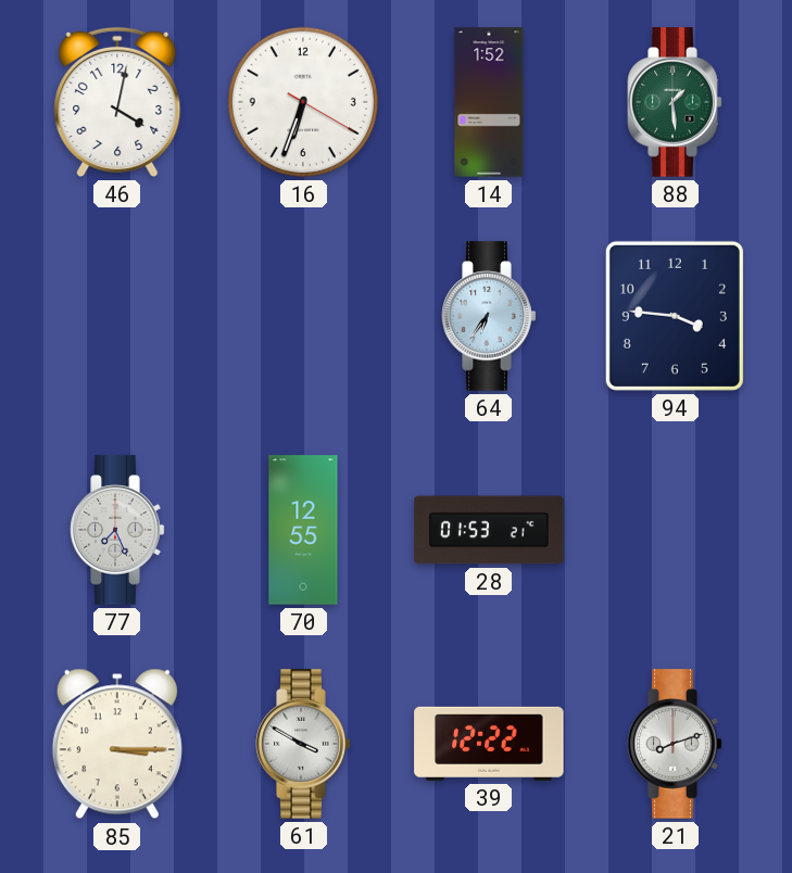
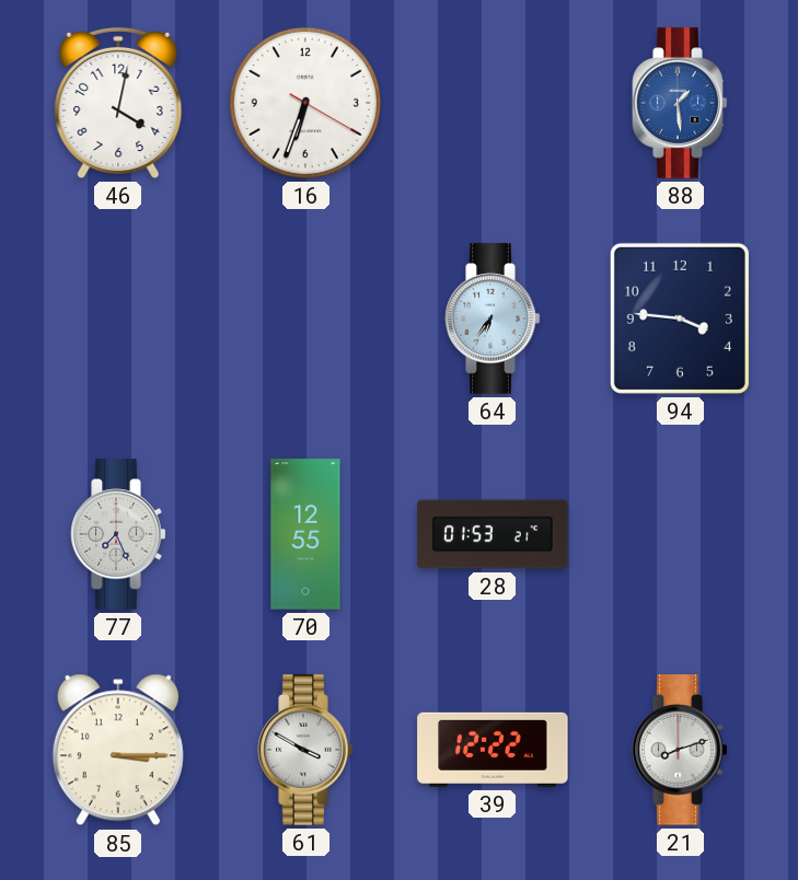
14: 1:52 -> none (489, 102)
88 dial: green -> blue (680, 103)
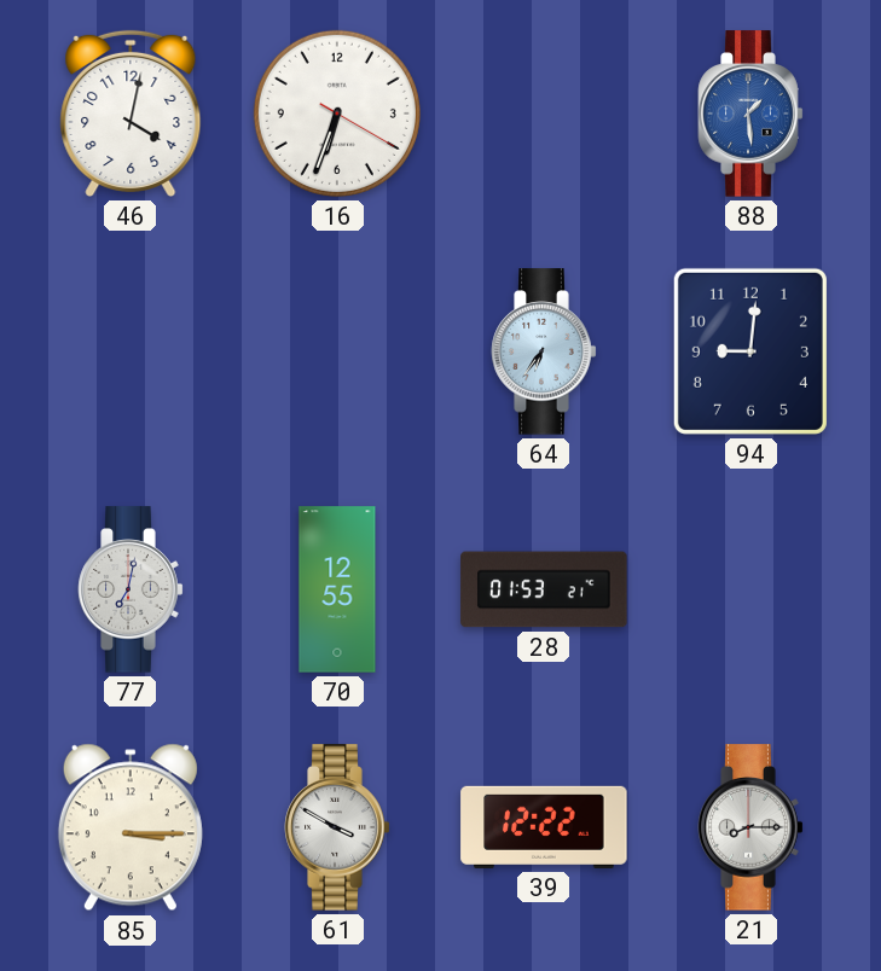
94: 3:46 -> 9:01 (750, 351)
77: 7:26 -> 7:02 (131, 589)
21: 8:12 -> 8:15 (750, 827)
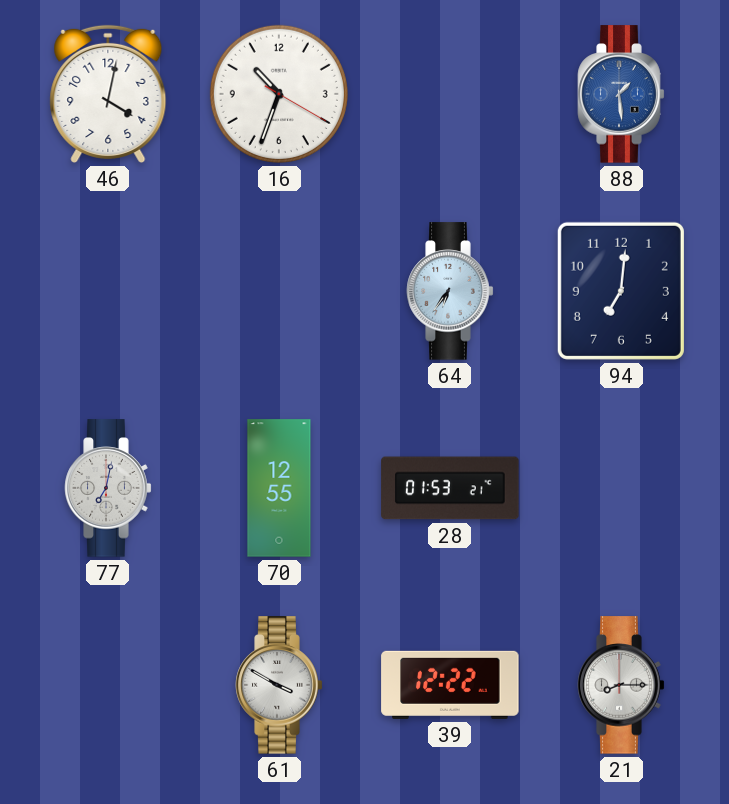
16: 6:33 -> 10:33 (279, 94)
94: 9:01 -> 7:01 (621, 291)
85: 3:15 -> none (131, 827)
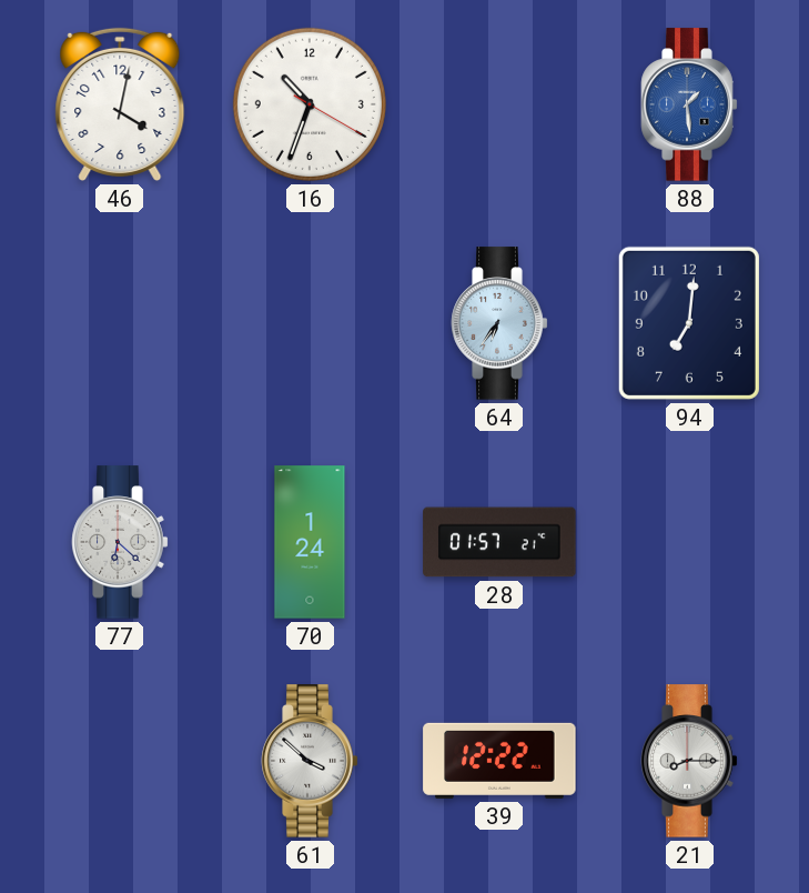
77: 7:02 -> 6:22 (120, 542)
70: 12:55 -> 1:24 (310, 542)
28: 01:53 -> 01:57 (499, 542)
61: 3:50 -> 3:52 (310, 761)
